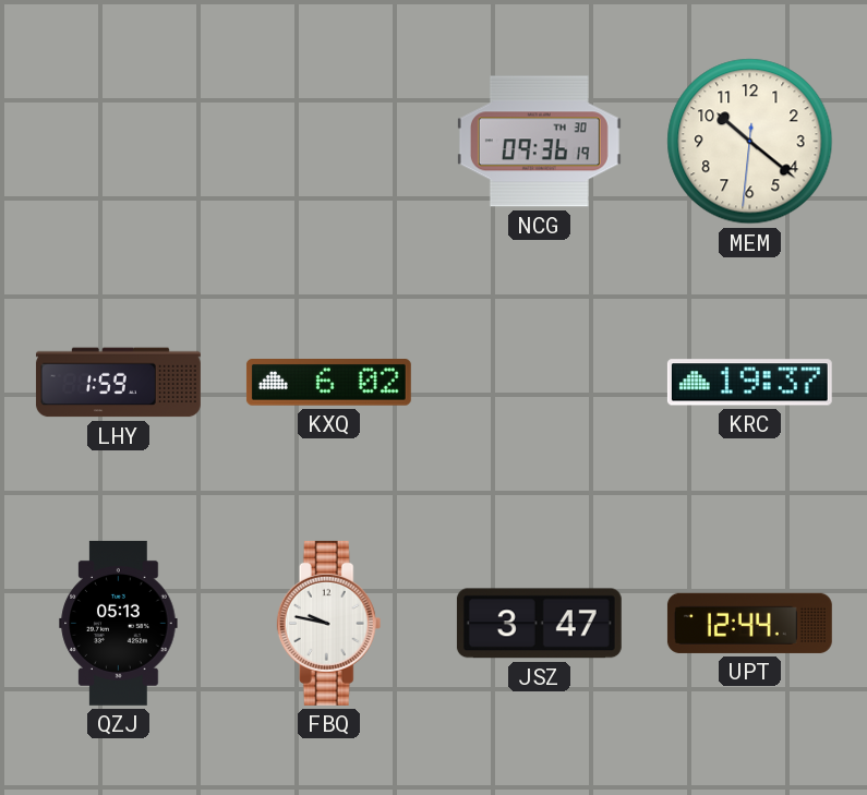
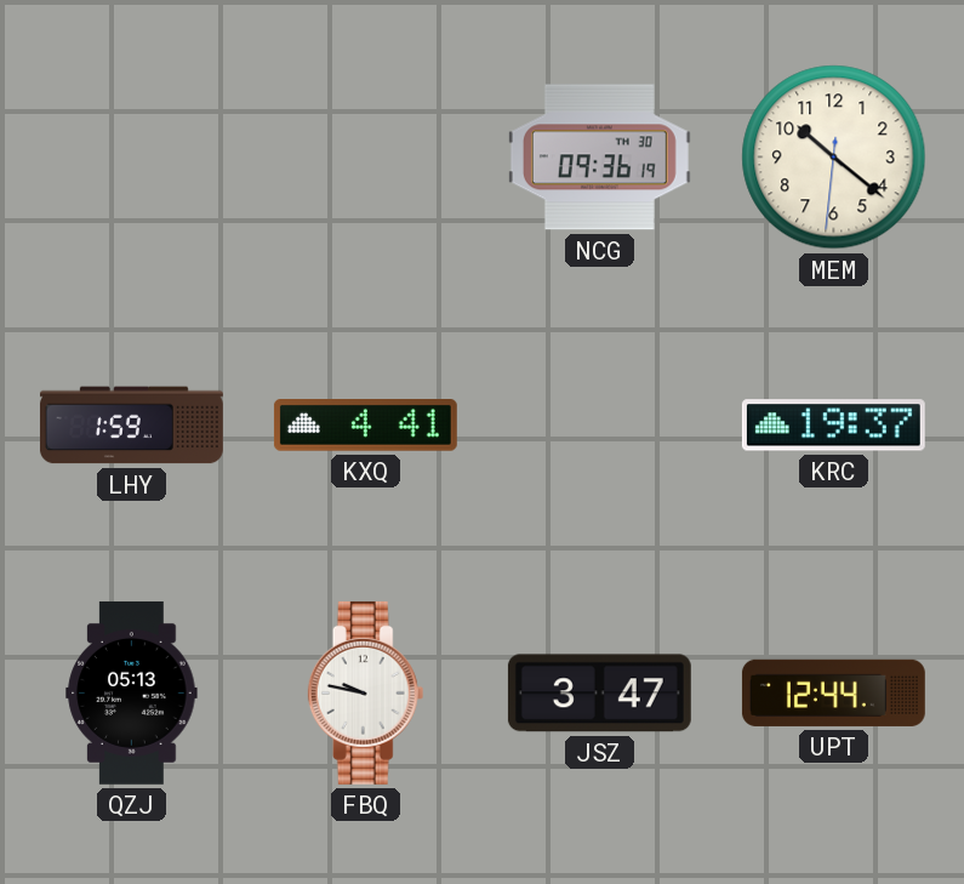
KXQ: 6:02 -> 4:41 (365, 426)
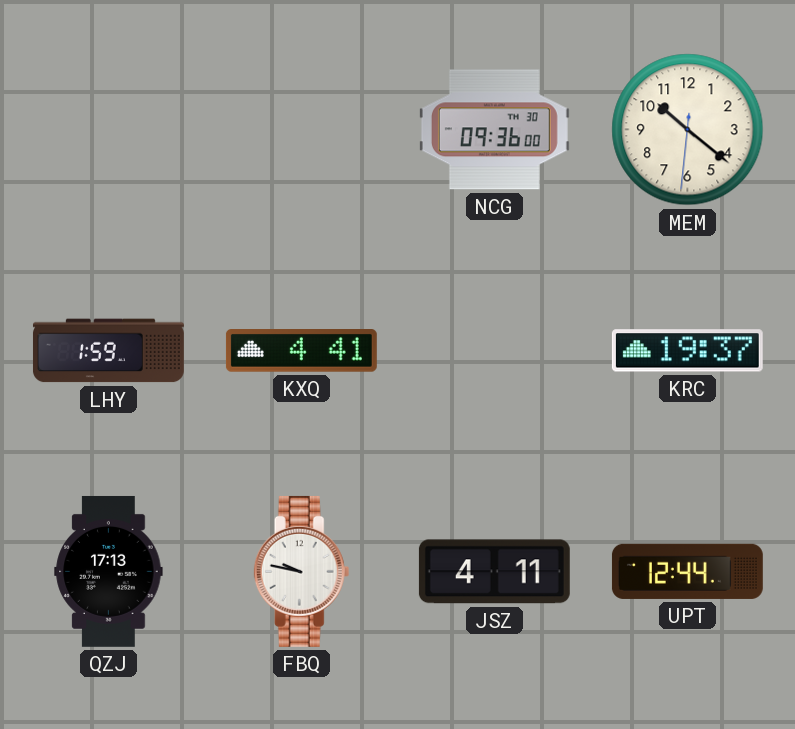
NCG: 09:36:19 -> 09:36:00 (494, 130)
QZJ: 05:13 -> 17:13 (109, 571)
JSZ: 3:47 -> 4:11 (494, 572)
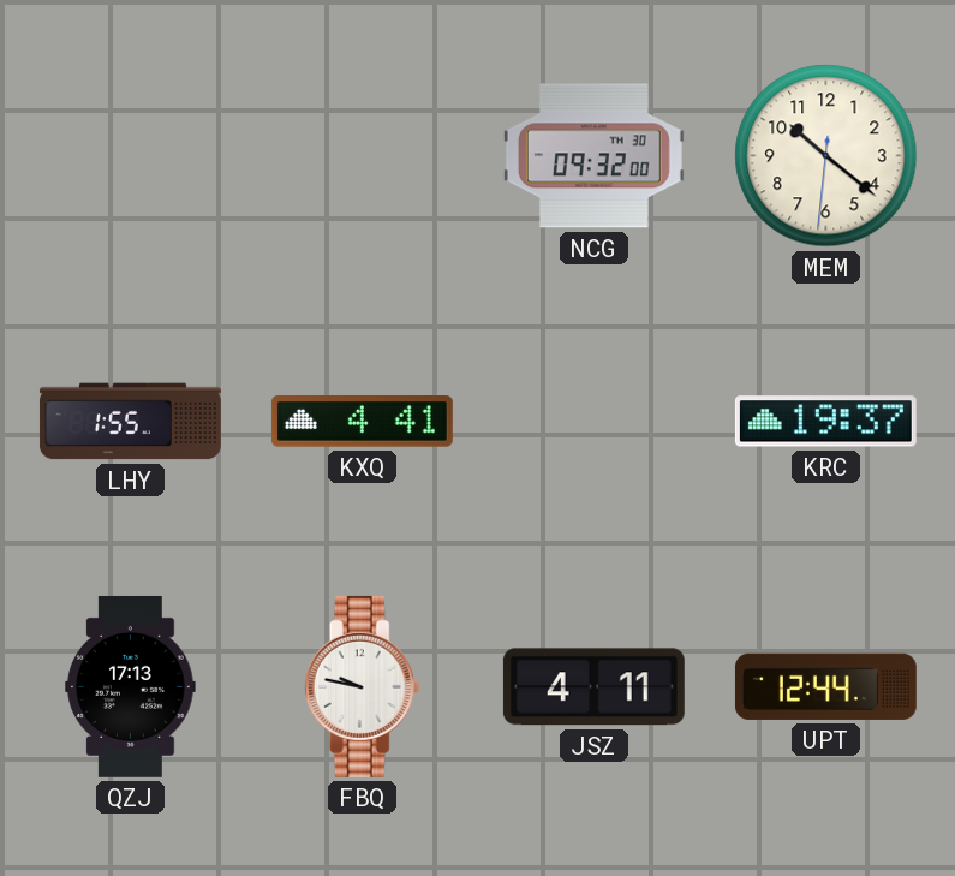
NCG: 09:36 -> 09:32 (593, 156)
LHY: 1:59 -> 1:55 (130, 422)
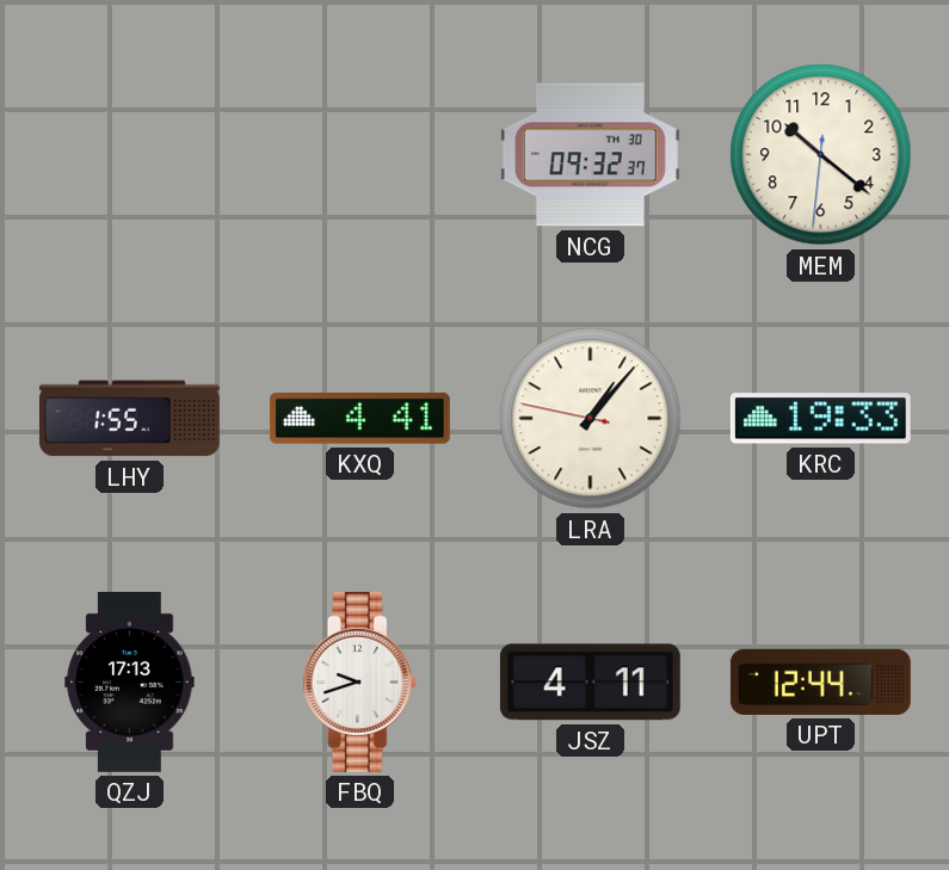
NCG: 09:32:00 -> 09:32:37 (590, 155)
LRA: none -> 1:06 (591, 419)
KRC: 19:37 -> 19:33 (820, 419)
FBQ: 9:47 -> 9:42 (361, 681)
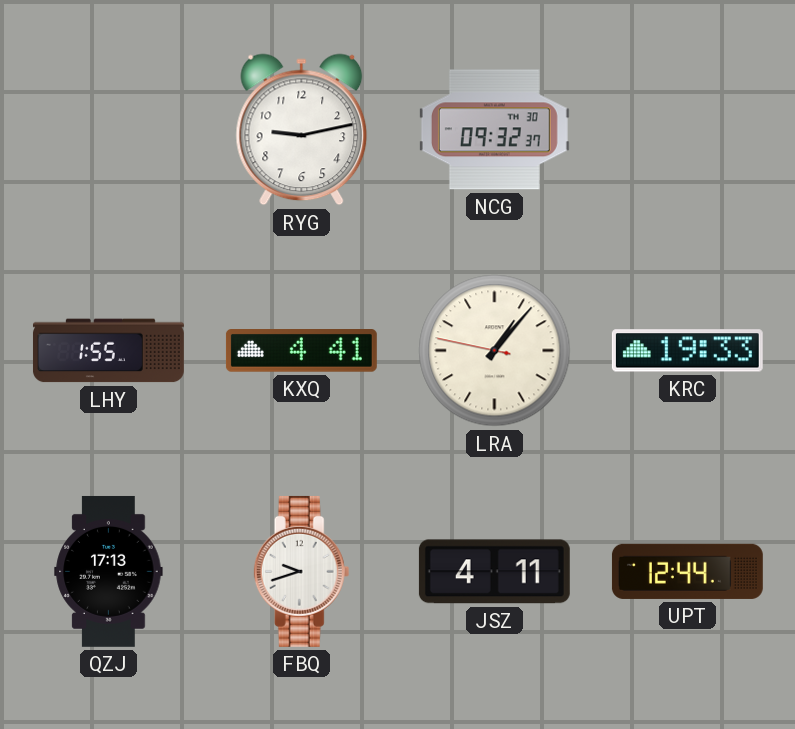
RYG: none -> 9:13 (302, 130)
MEM: 10:21 -> none (821, 155)
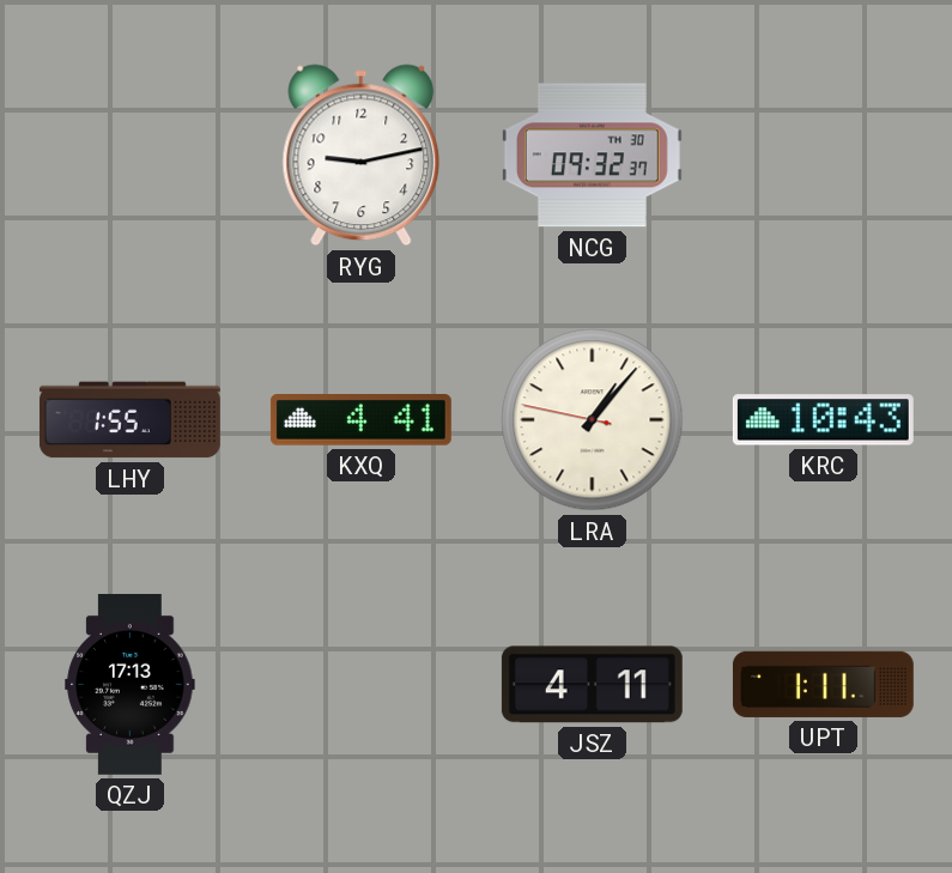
KRC: 19:33 -> 10:43 (823, 420)
FBQ: 9:42 -> none (302, 571)
UPT: 12:44 -> 1:11 (823, 684)
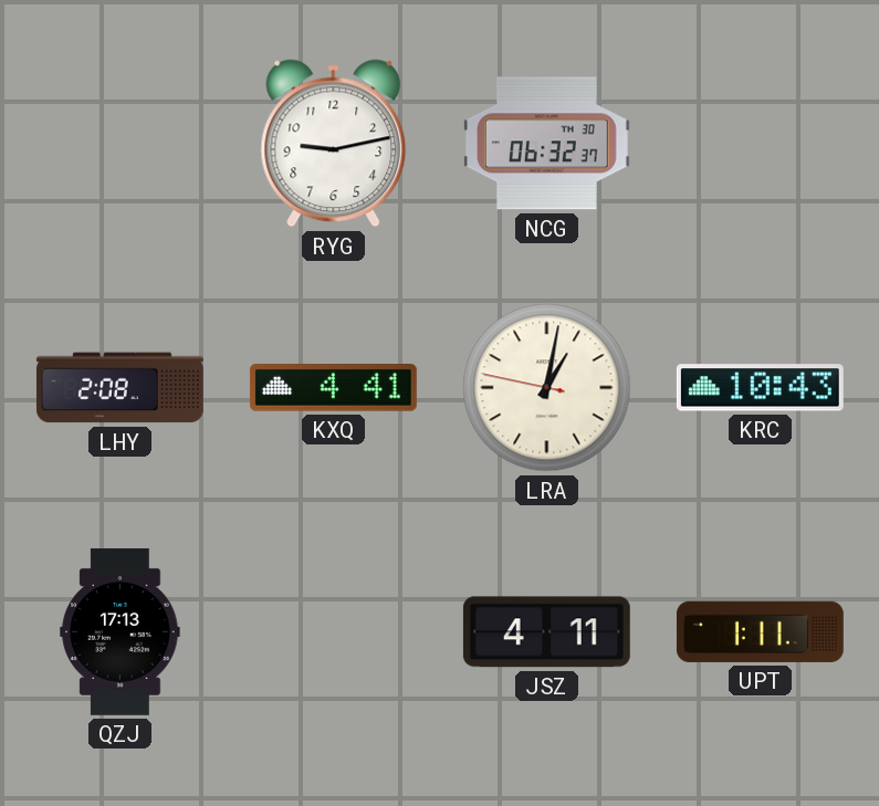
NCG: 09:32 -> 06:32 (546, 144)
LHY: 1:55 -> 2:08 (119, 388)
LRA: 1:06 -> 1:01 (547, 388)
